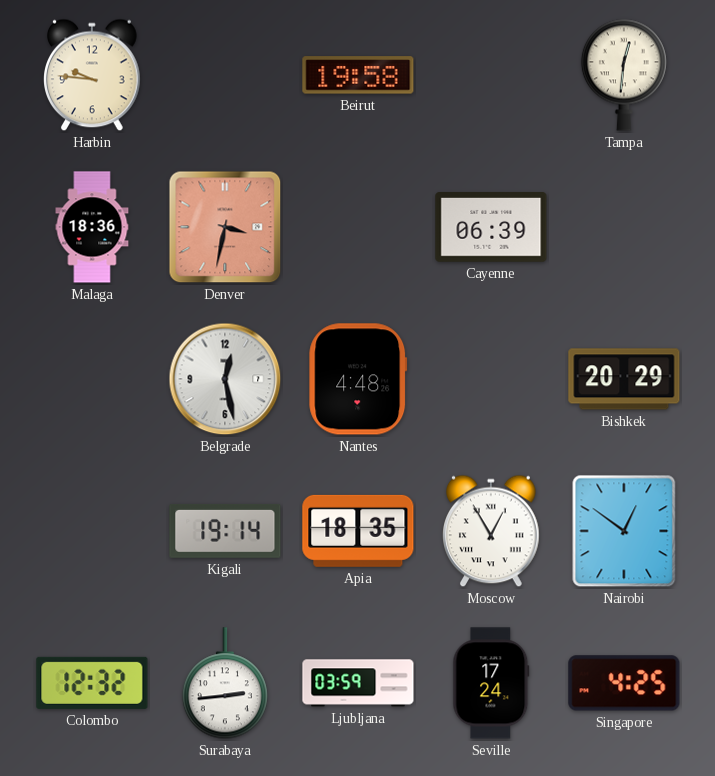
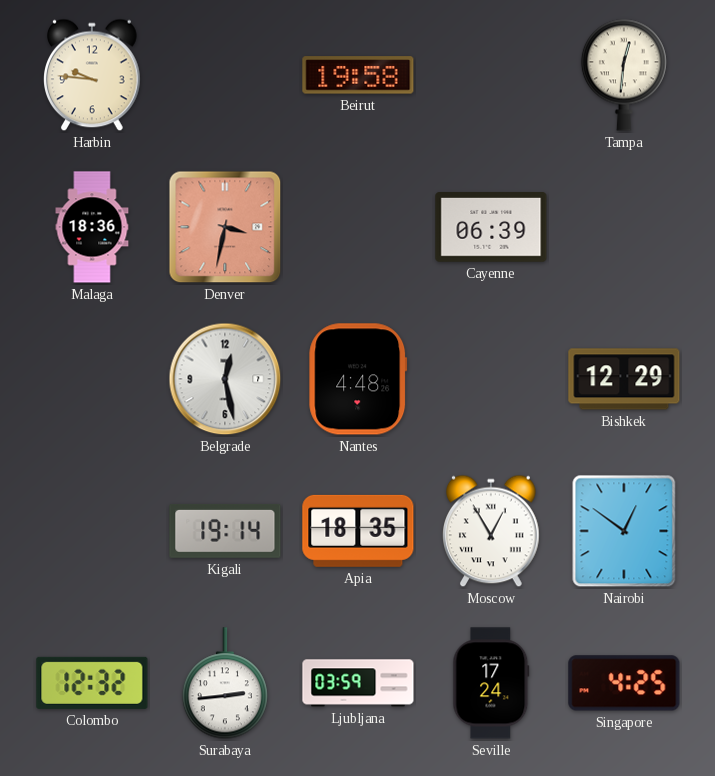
Bishkek: 20:29 -> 12:29 (624, 379)
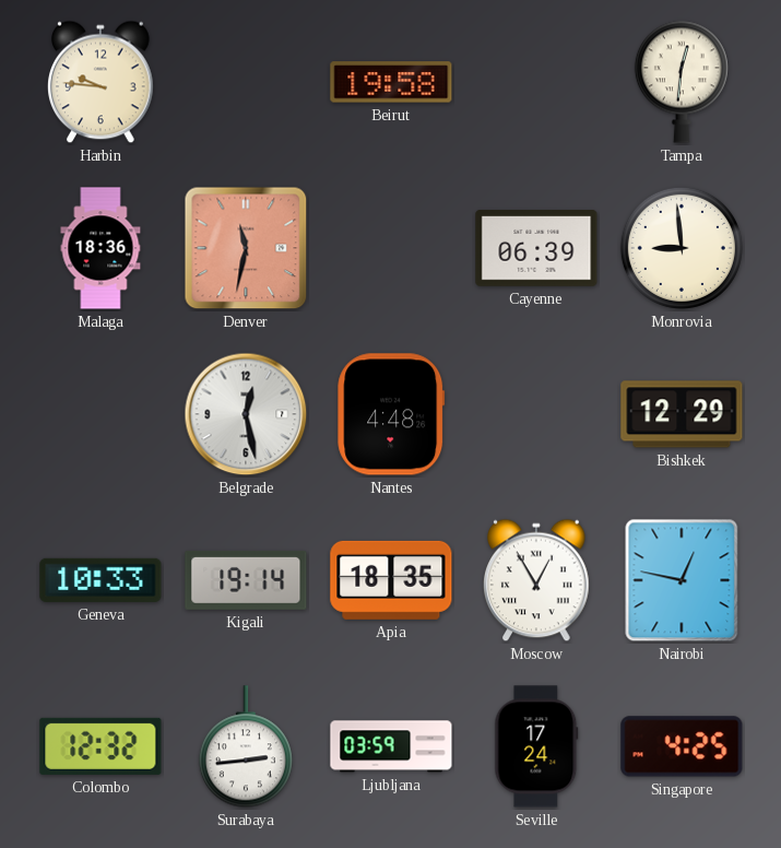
Denver: 3:32 -> 11:32 (246, 248)
Monrovia: none -> 8:59 (682, 248)
Geneva: none -> 10:33 (100, 580)
Nairobi: 12:51 -> 12:47 (682, 580)
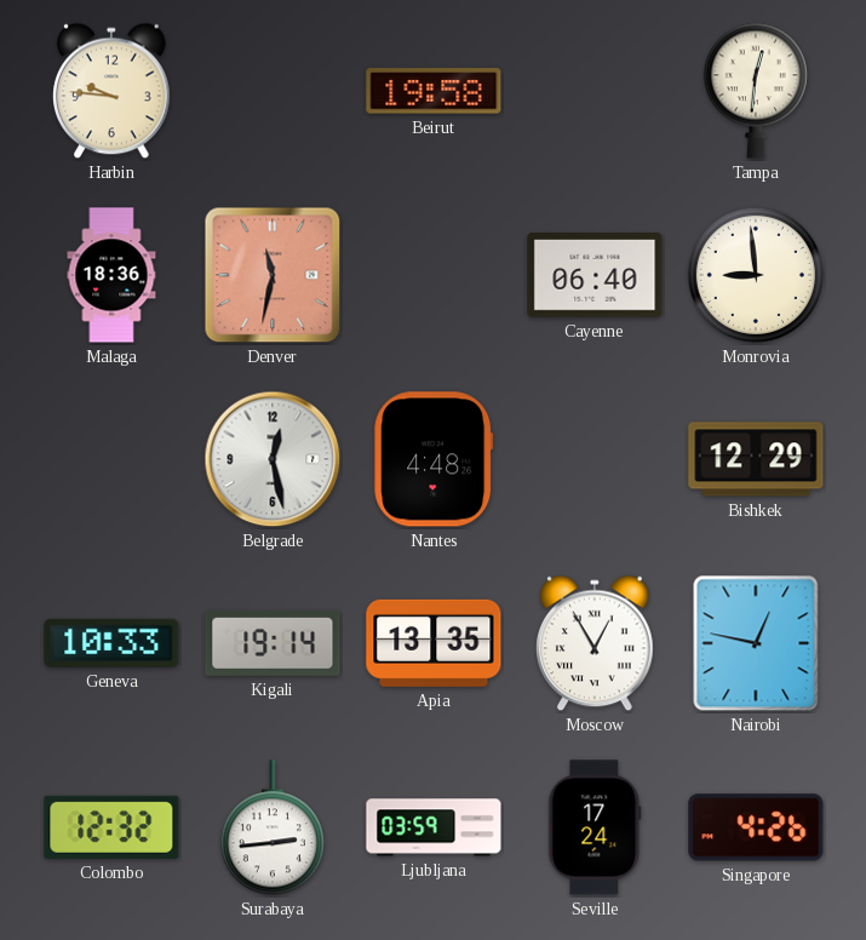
Cayenne: 06:39 -> 06:40 (595, 276)
Apia: 18:35 -> 13:35 (434, 643)
Singapore: 4:25 -> 4:26 (756, 827)
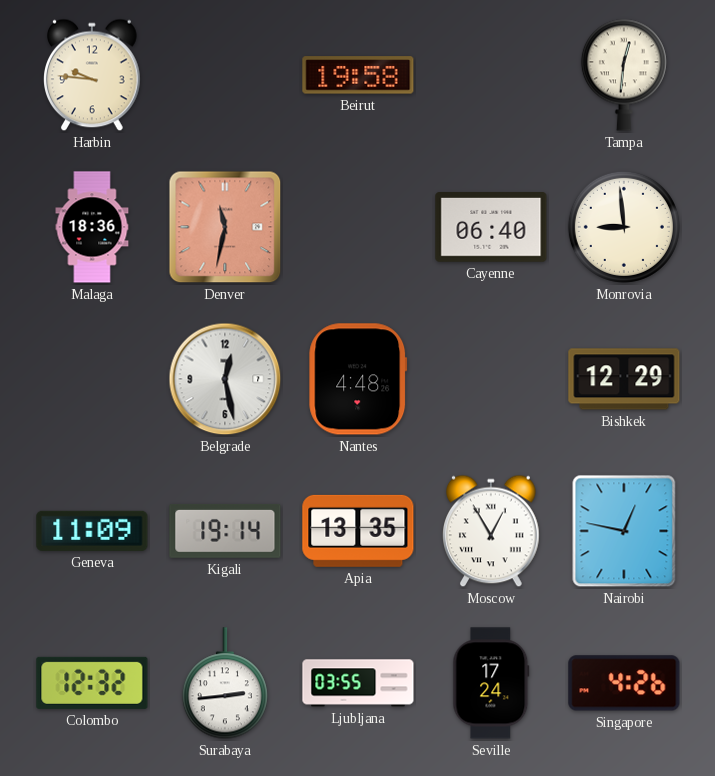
Geneva: 10:33 -> 11:09 (92, 531)
Ljubljana: 03:59 -> 03:55 (358, 683)
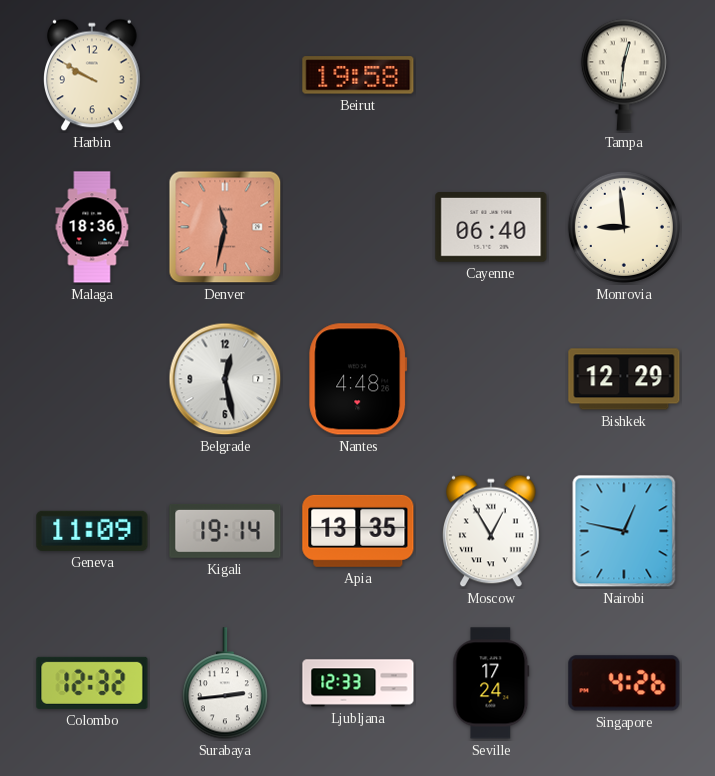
Harbin: 9:46 -> 9:50 (93, 75)
Ljubljana: 03:55 -> 12:33 (358, 683)
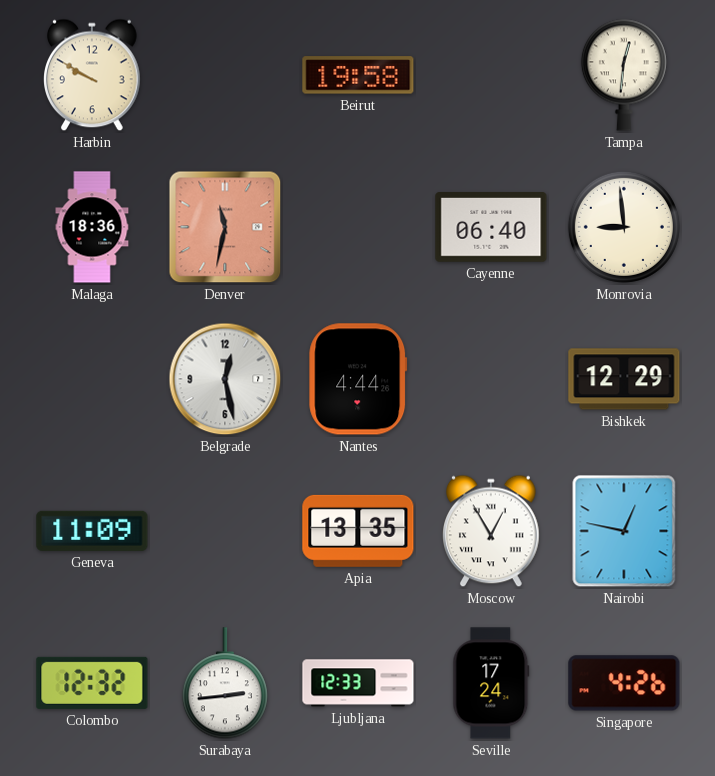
Nantes: 4:48 -> 4:44 (358, 379)
Kigali: 19:14 -> none (225, 531)
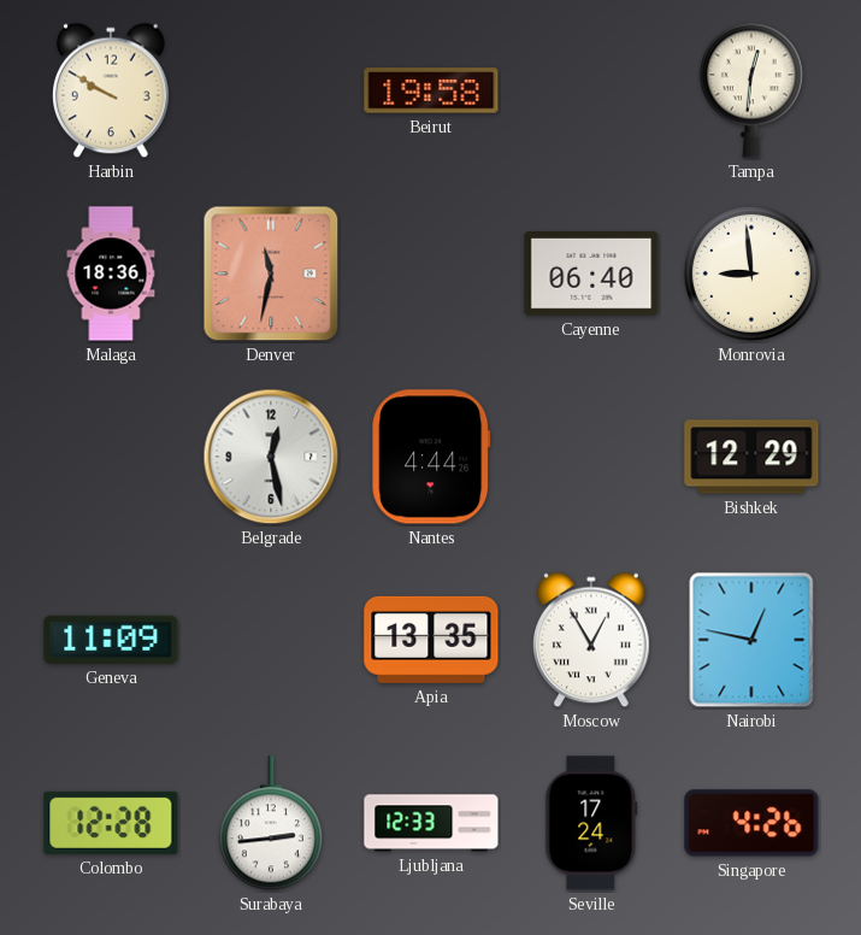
Colombo: 12:32 -> 12:28 (111, 823)
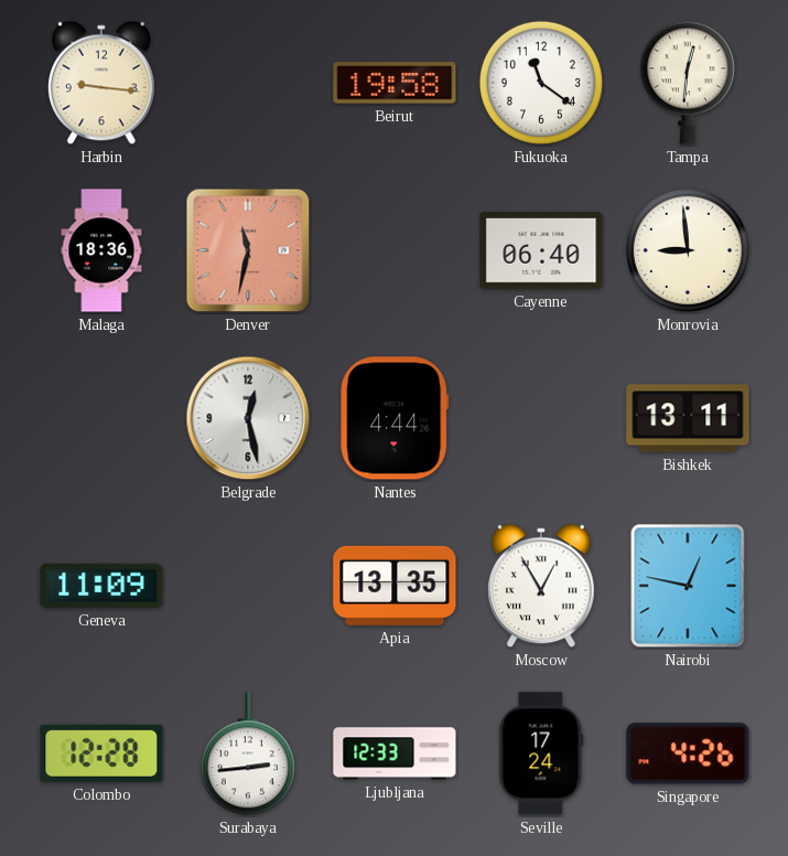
Harbin: 9:50 -> 9:16 (102, 83)
Fukuoka: none -> 11:21 (541, 83)
Bishkek: 12:29 -> 13:11 (688, 418)
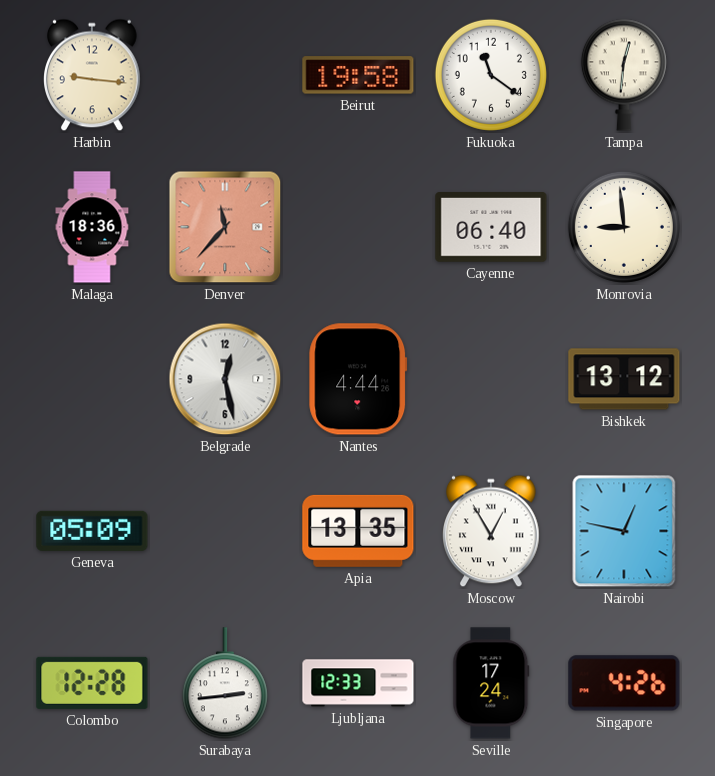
Denver: 11:32 -> 11:37 (225, 227)
Bishkek: 13:11 -> 13:12 (624, 379)
Geneva: 11:09 -> 05:09 (92, 531)
